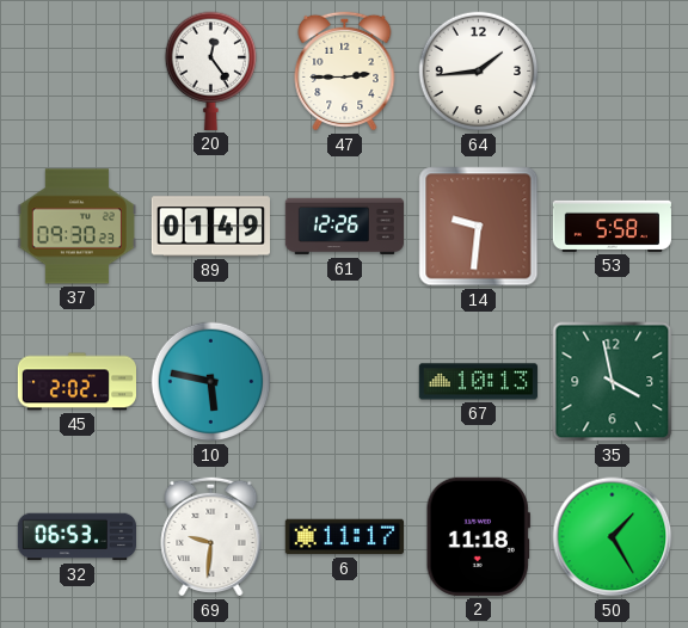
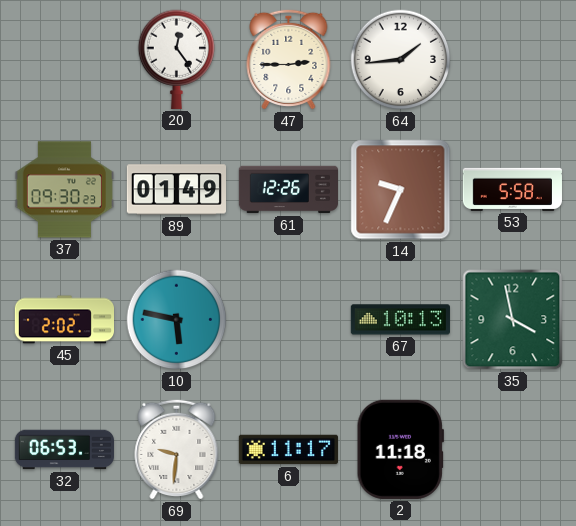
14: 9:31 -> 9:34 (401, 190)
50: 1:25 -> none (613, 537)
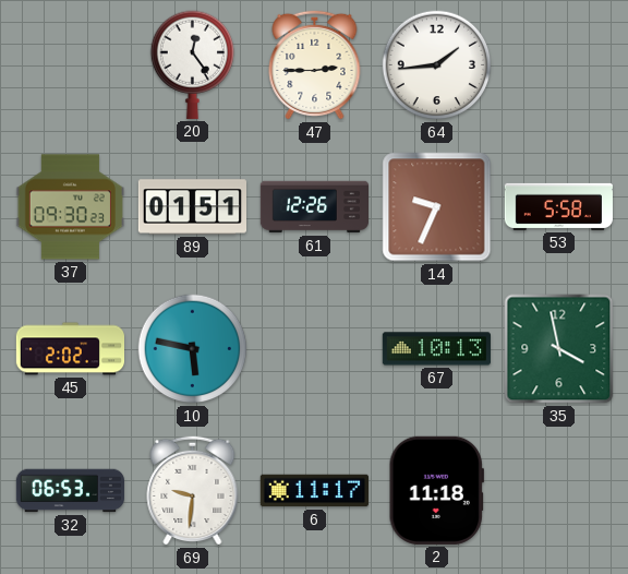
89: 01:49 -> 01:51 (192, 207)
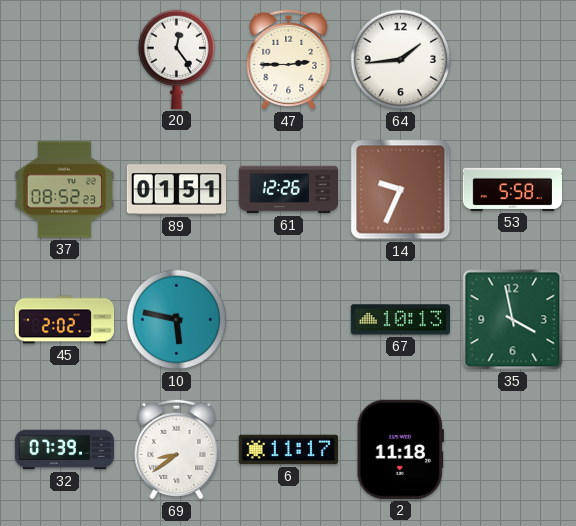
37: 09:30 -> 08:52 (64, 190)
32: 06:53 -> 07:39 (64, 450)
69: 9:31 -> 8:39 (177, 449)
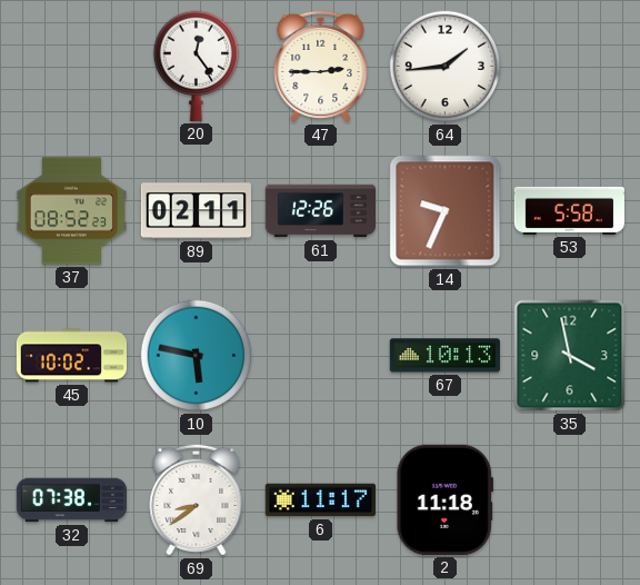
89: 01:51 -> 02:11 (196, 211)
45: 2:02 -> 10:02 (71, 356)
32: 07:39 -> 07:38 (71, 500)
